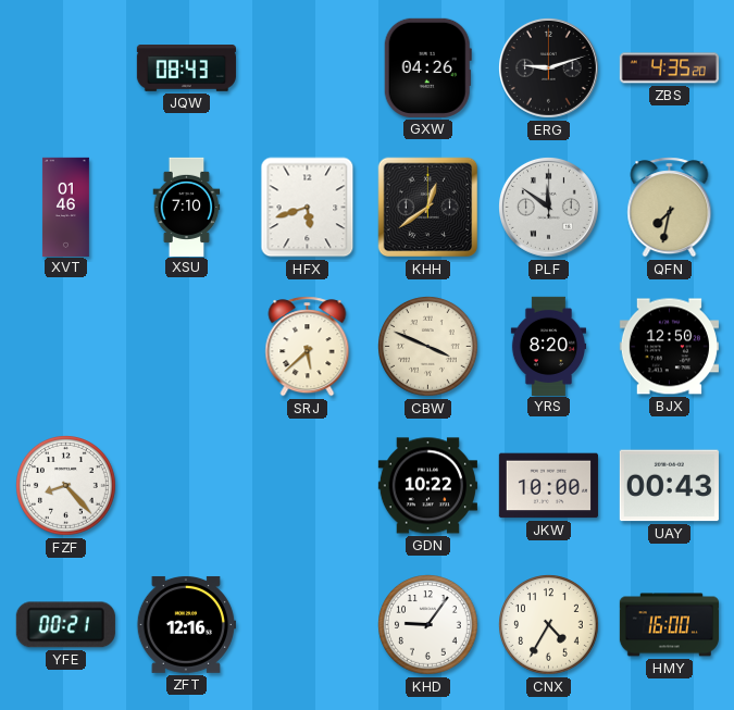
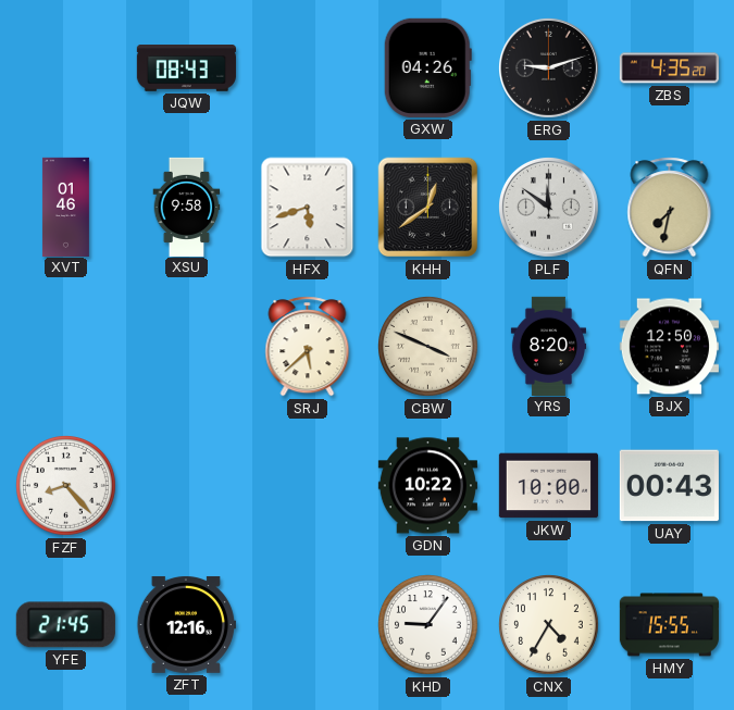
XSU: 7:10 -> 9:58 (187, 207)
YFE: 00:21 -> 21:45 (65, 625)
HMY: 16:00 -> 15:55 (669, 625)
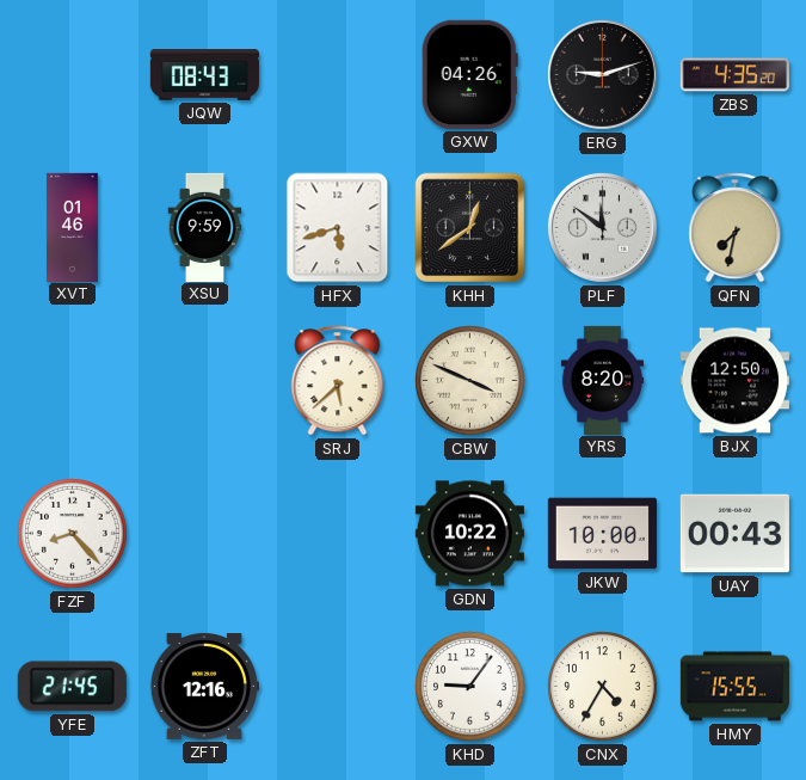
XSU: 9:58 -> 9:59 (205, 227)
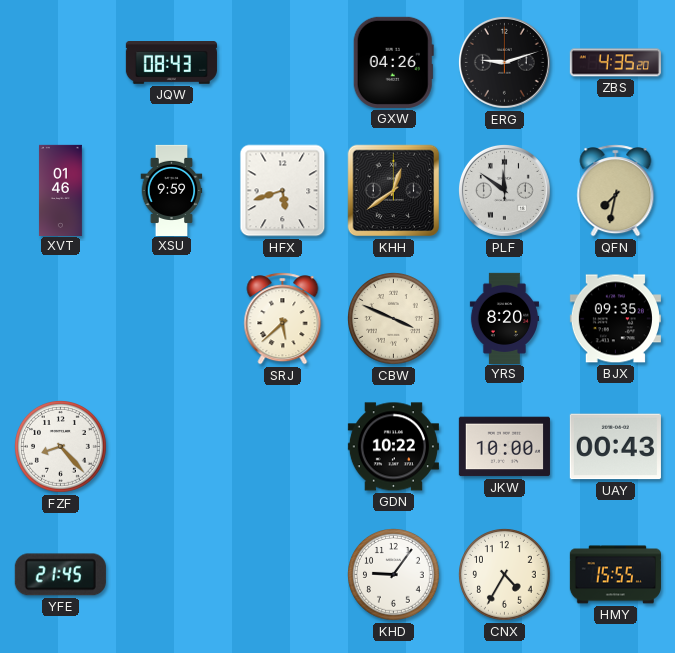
BJX: 12:50 -> 09:35 (615, 319)
ZFT: 12:16 -> none (204, 686)
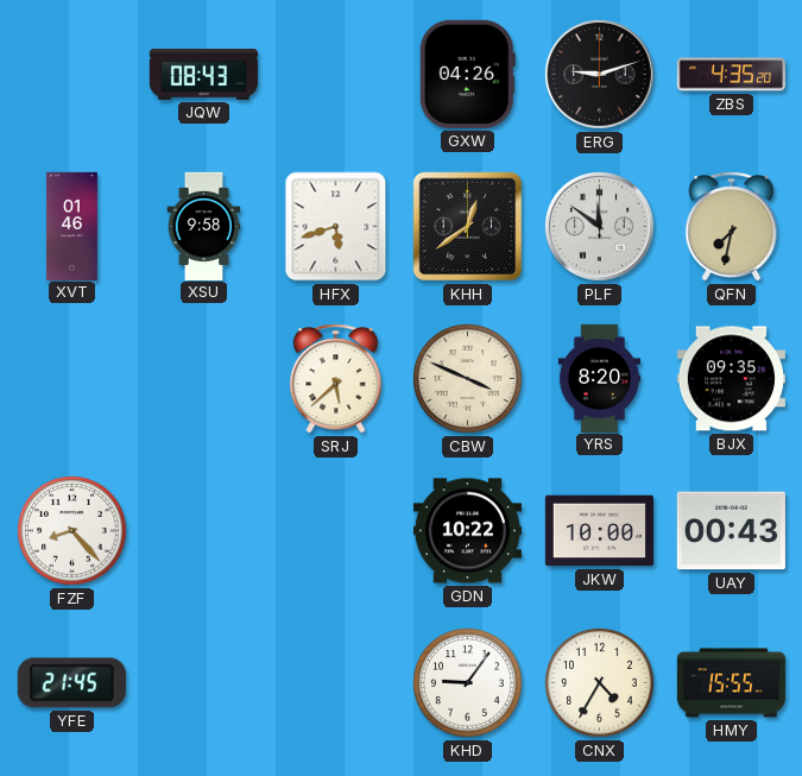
XSU: 9:59 -> 9:58 (204, 226)
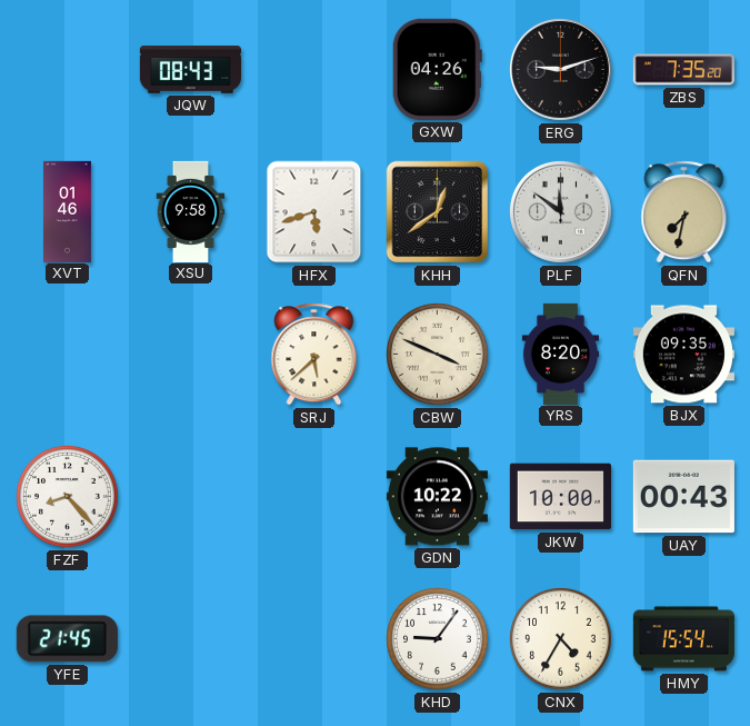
ZBS: 4:35 -> 7:35 (683, 70)
HMY: 15:55 -> 15:54 (683, 639)
